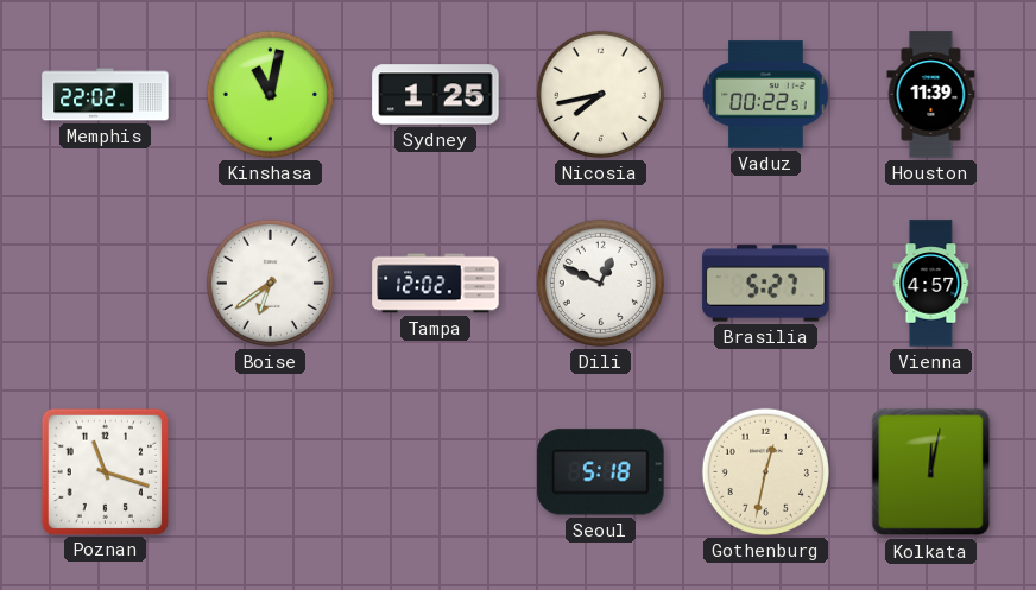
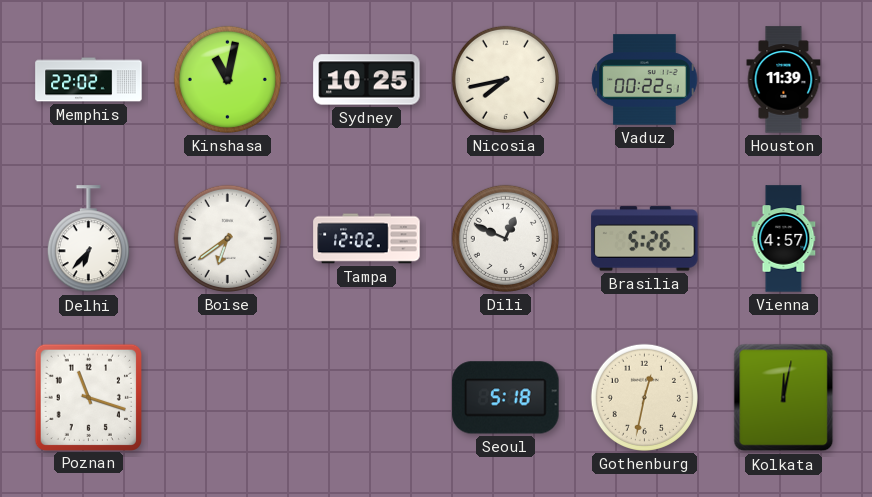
Sydney: 1:25 -> 10:25 (367, 80)
Delhi: none -> 6:37 (88, 239)
Brasilia: 5:27 -> 5:26 (645, 239)
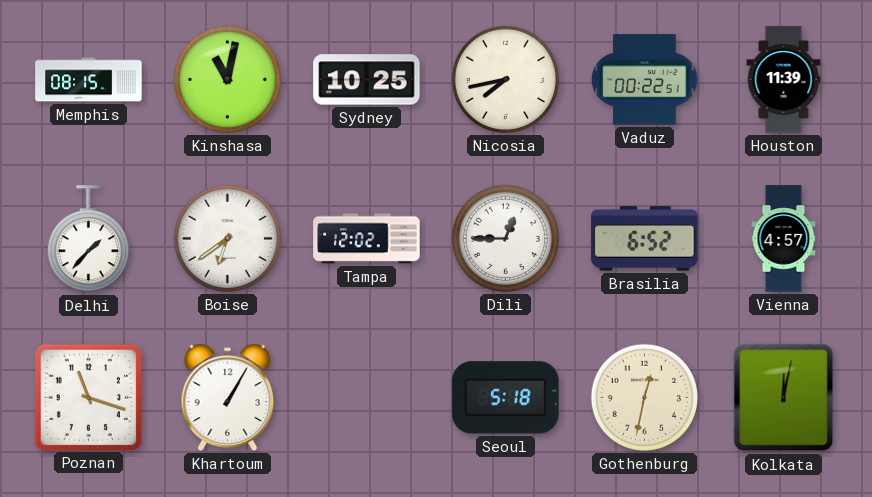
Memphis: 22:02 -> 08:15 (89, 80)
Delhi: 6:37 -> 1:37 (88, 239)
Dili: 12:49 -> 12:45 (505, 238)
Brasilia: 5:26 -> 6:52 (645, 239)
Khartoum: none -> 1:05 (228, 397)
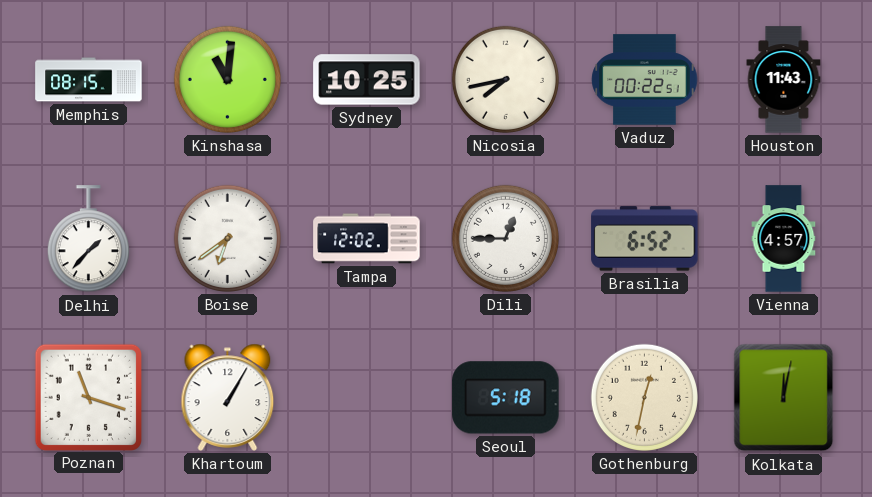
Kinshasa: 11:02 -> 11:01 (227, 79)
Houston: 11:39 -> 11:43 (784, 80)
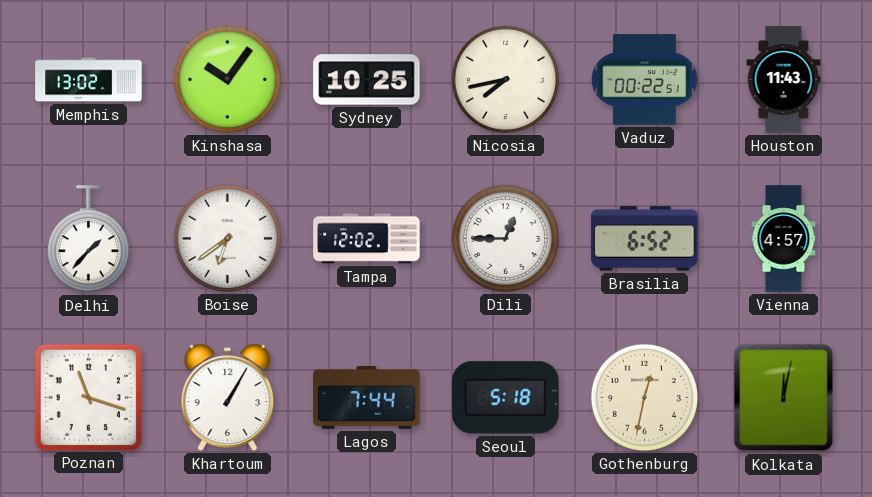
Memphis: 08:15 -> 13:02 (89, 80)
Kinshasa: 11:01 -> 10:06 (227, 79)
Lagos: none -> 7:44 (367, 398)
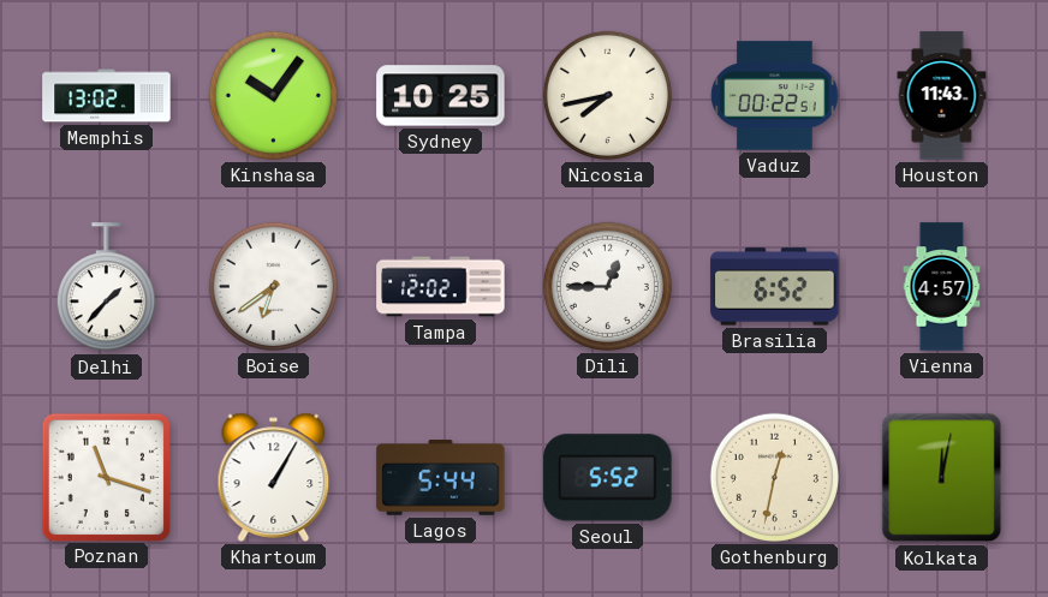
Lagos: 7:44 -> 5:44 (441, 478)
Seoul: 5:18 -> 5:52 (608, 478)
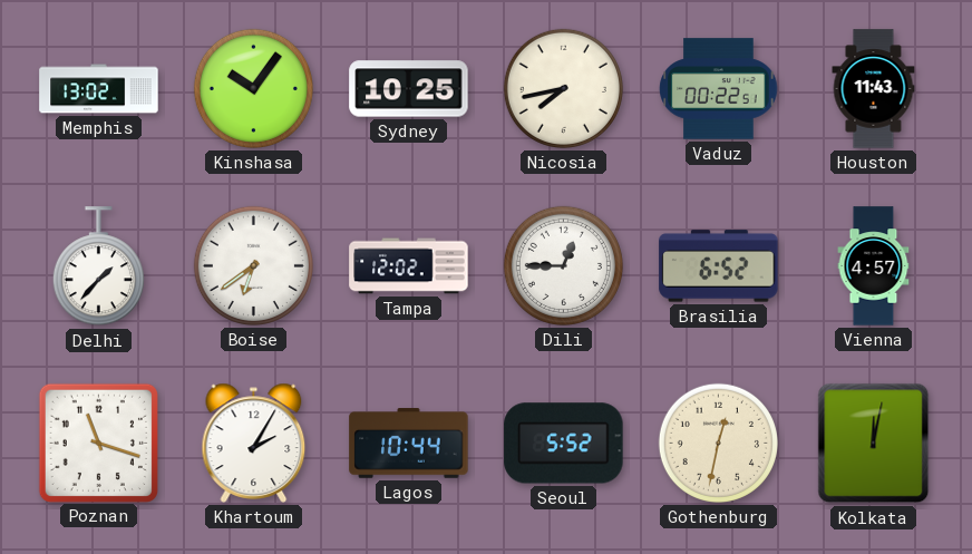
Khartoum: 1:05 -> 2:05 (254, 443)
Lagos: 5:44 -> 10:44 (409, 444)
